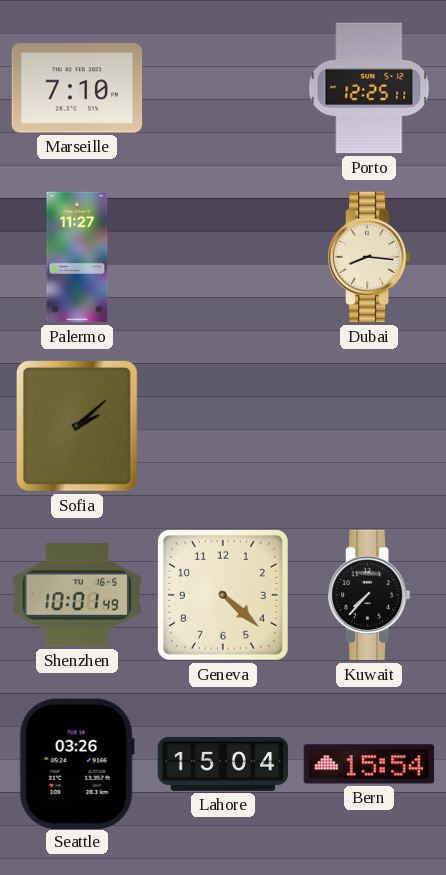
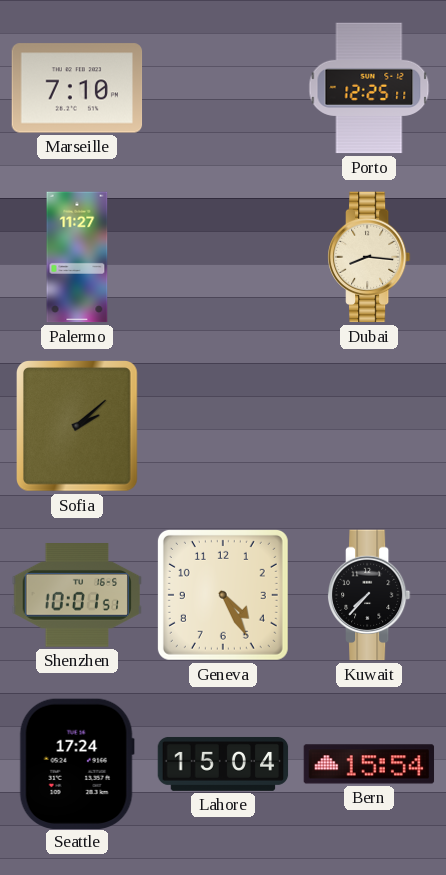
Shenzhen: 10:01:49 -> 10:01:51 (77, 595)
Geneva: 4:22 -> 4:25 (223, 595)
Seattle: 03:26 -> 17:24 (77, 763)
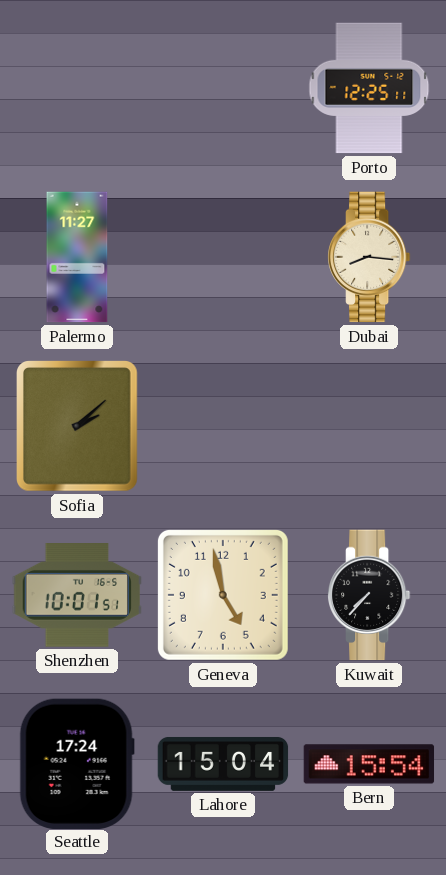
Marseille: 7:10 -> none (77, 88)
Geneva: 4:25 -> 4:58 (223, 595)
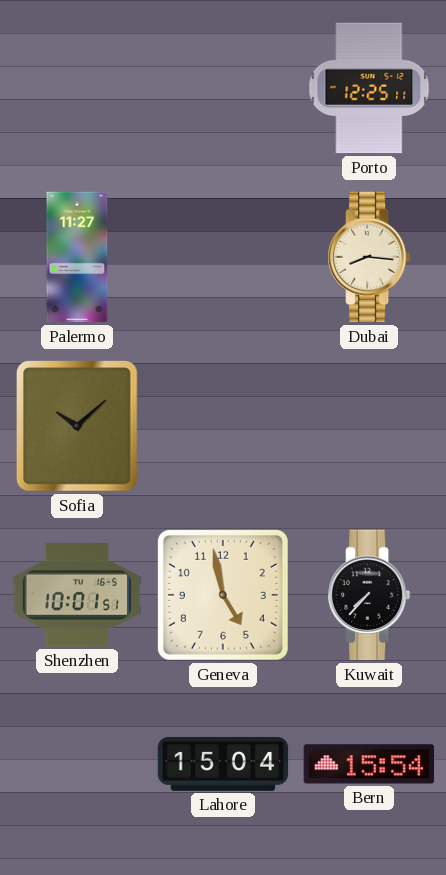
Sofia: 2:08 -> 10:08 (78, 426)
Seattle: 17:24 -> none (77, 763)
